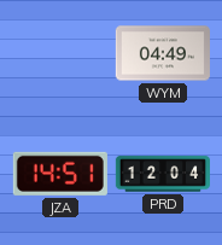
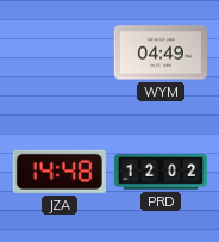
JZA: 14:51 -> 14:48 (60, 172)
PRD: 12:04 -> 12:02 (159, 172)
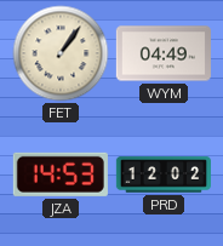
FET: none -> 1:06 (61, 53)
JZA: 14:48 -> 14:53 (61, 175)
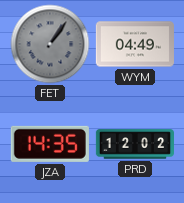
FET dial: cream -> grey (50, 44)
JZA: 14:53 -> 14:35 (50, 144)
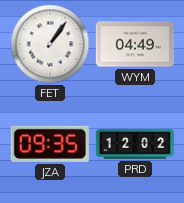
FET dial: grey -> white (50, 44)
JZA: 14:35 -> 09:35 (50, 144)
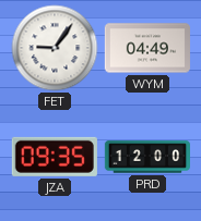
FET: 1:06 -> 9:06 (55, 48)
PRD: 12:02 -> 12:00 (146, 157)
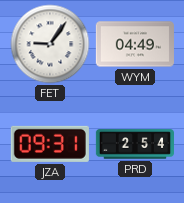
JZA: 09:35 -> 09:31 (50, 144)
PRD: 12:00 -> 2:54 (134, 144)
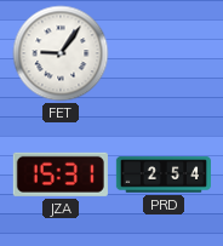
WYM: 04:49 -> none (135, 44)
JZA: 09:31 -> 15:31 (61, 175)
